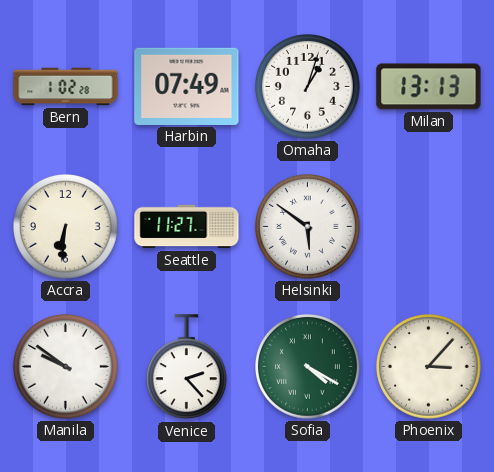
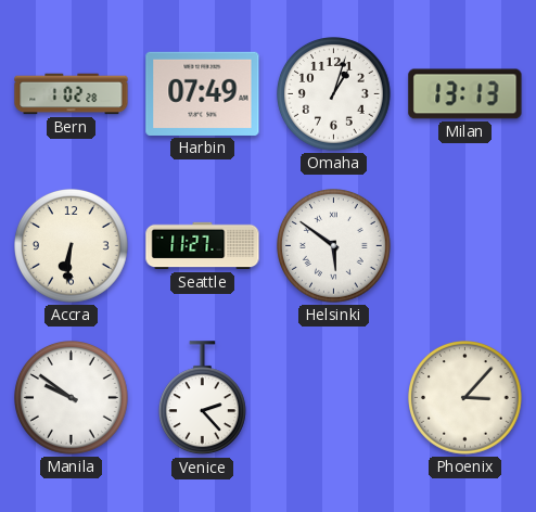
Sofia: 4:20 -> none (308, 367)
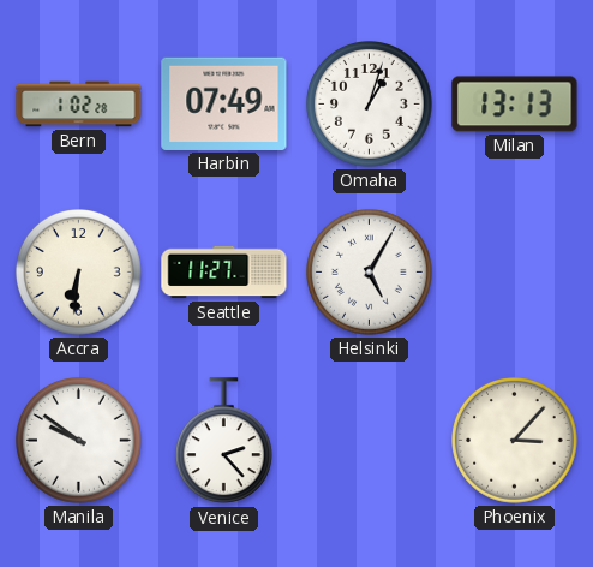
Helsinki: 5:51 -> 5:05 (370, 273)
